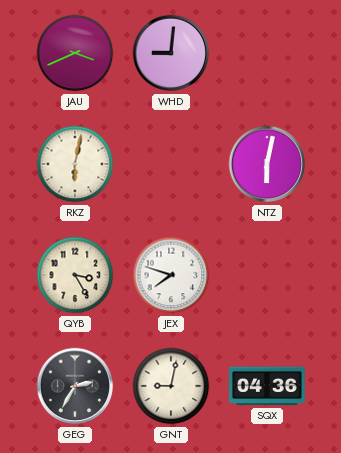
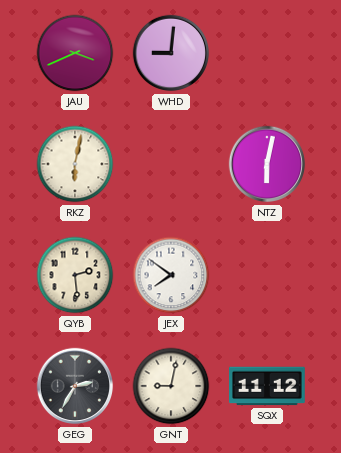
QYB: 3:25 -> 2:29 (75, 275)
JEX: 7:48 -> 7:51 (171, 275)
SQX: 04:36 -> 11:12 (268, 386)
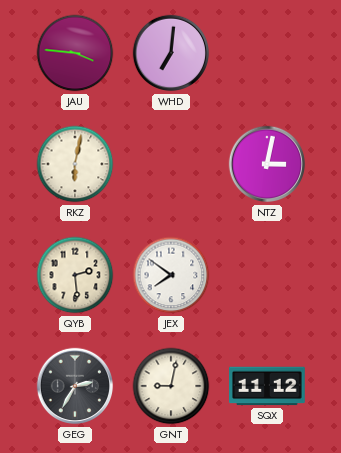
JAU: 3:41 -> 3:46 (75, 53)
WHD: 9:01 -> 7:01 (171, 53)
NTZ: 6:02 -> 3:02 (267, 164)
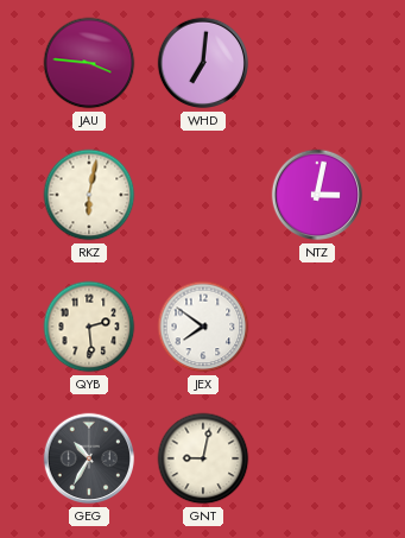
GEG: 2:35 -> 10:35 (89, 458)
SQX: 11:12 -> none (268, 386)
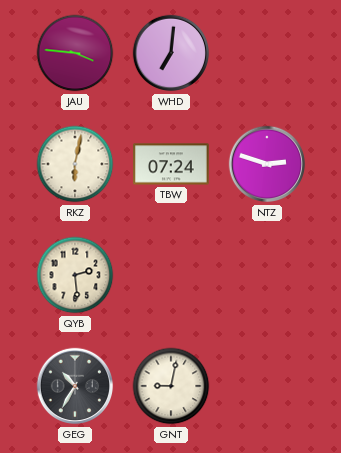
TBW: none -> 07:24 (171, 164)
NTZ: 3:02 -> 2:48 (267, 164)
JEX: 7:51 -> none (203, 327)
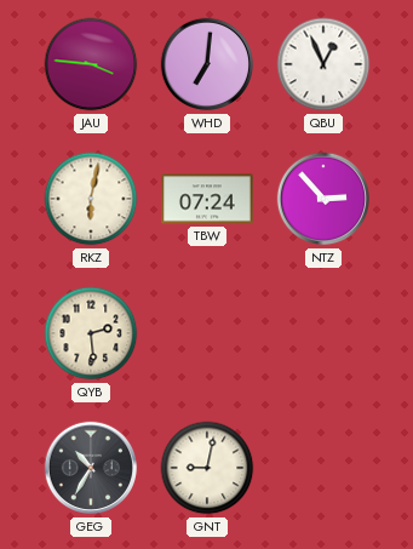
QBU: none -> 12:56 (323, 64)
NTZ: 2:48 -> 2:53 (323, 199)
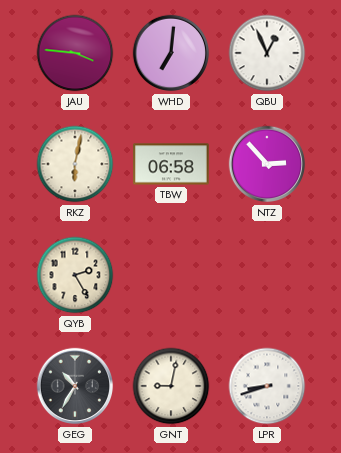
TBW: 07:24 -> 06:58 (171, 164)
QYB: 2:29 -> 2:25 (75, 275)
LPR: none -> 8:42 (267, 386)
